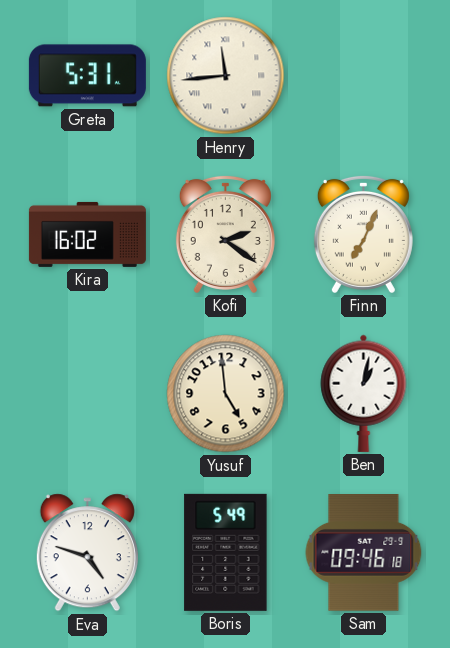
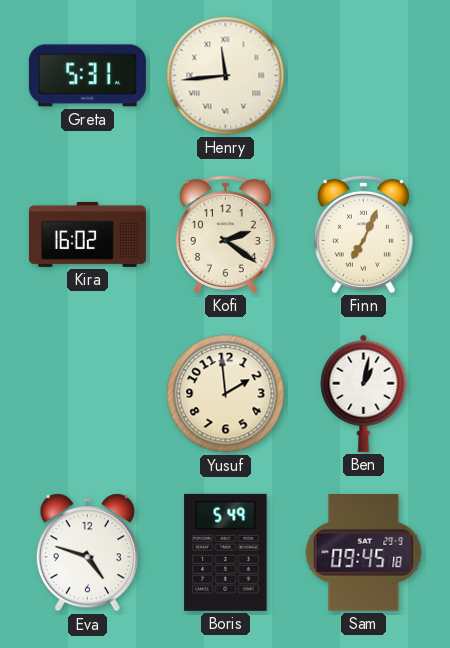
Yusuf: 4:59 -> 1:59 (226, 394)
Sam: 09:46 -> 09:45 (364, 553)
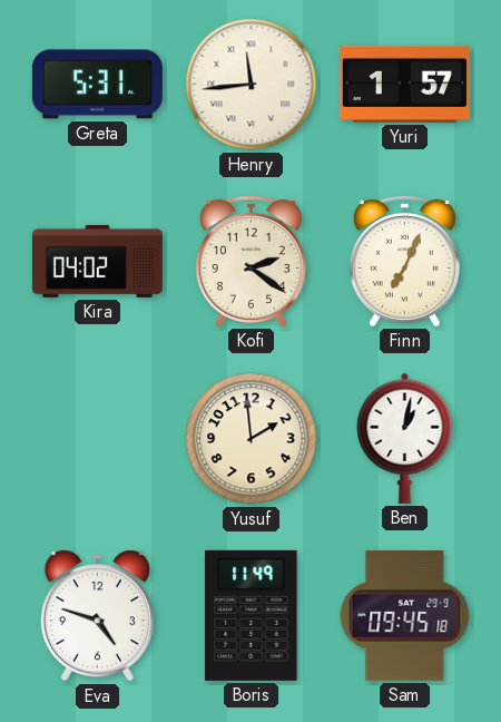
Yuri: none -> 1:57 (404, 84)
Kira: 16:02 -> 04:02 (97, 261)
Boris: 5:49 -> 11:49 (252, 615)
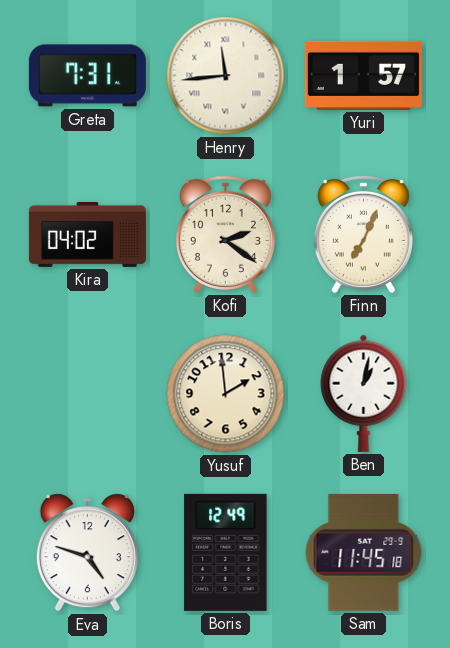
Greta: 5:31 -> 7:31 (87, 76)
Boris: 11:49 -> 12:49 (226, 552)
Sam: 09:45 -> 11:45 (364, 553)
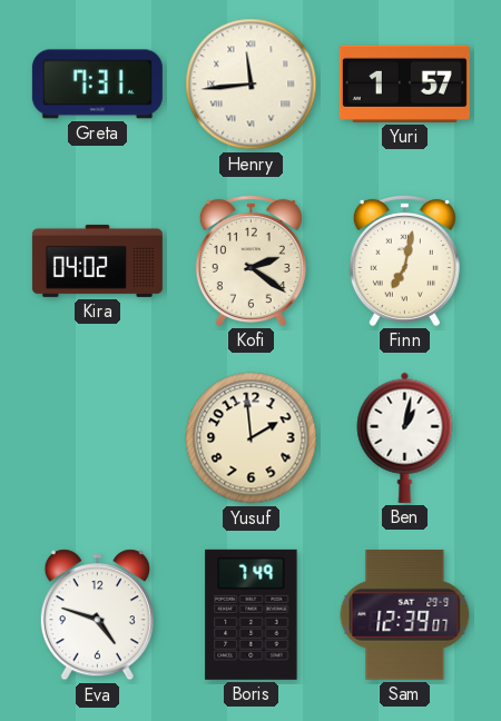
Finn: 7:04 -> 7:02 (404, 260)
Boris: 12:49 -> 7:49 (252, 614)
Sam: 11:45 -> 12:39 (405, 615)
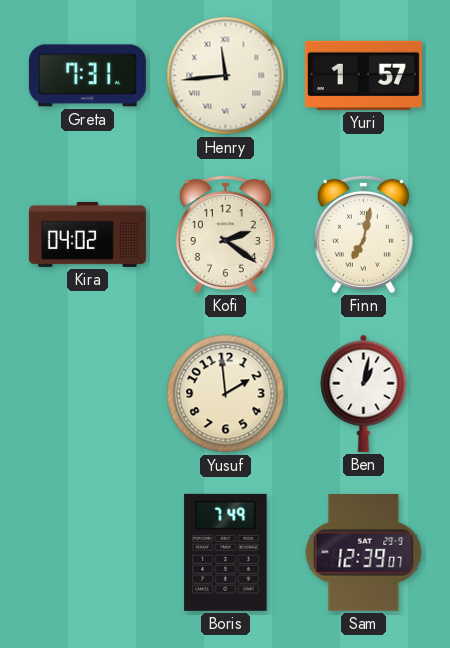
Eva: 4:48 -> none (97, 615)
